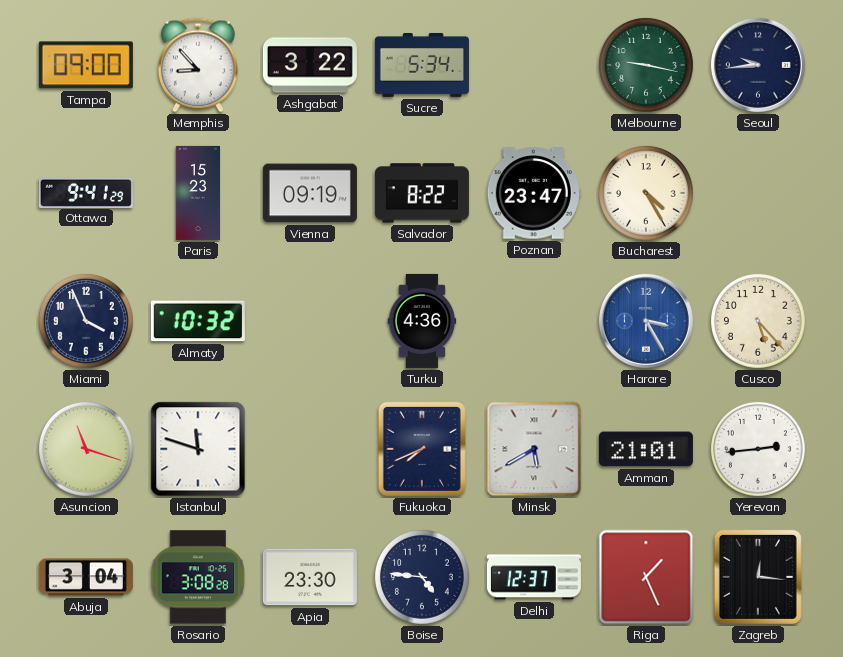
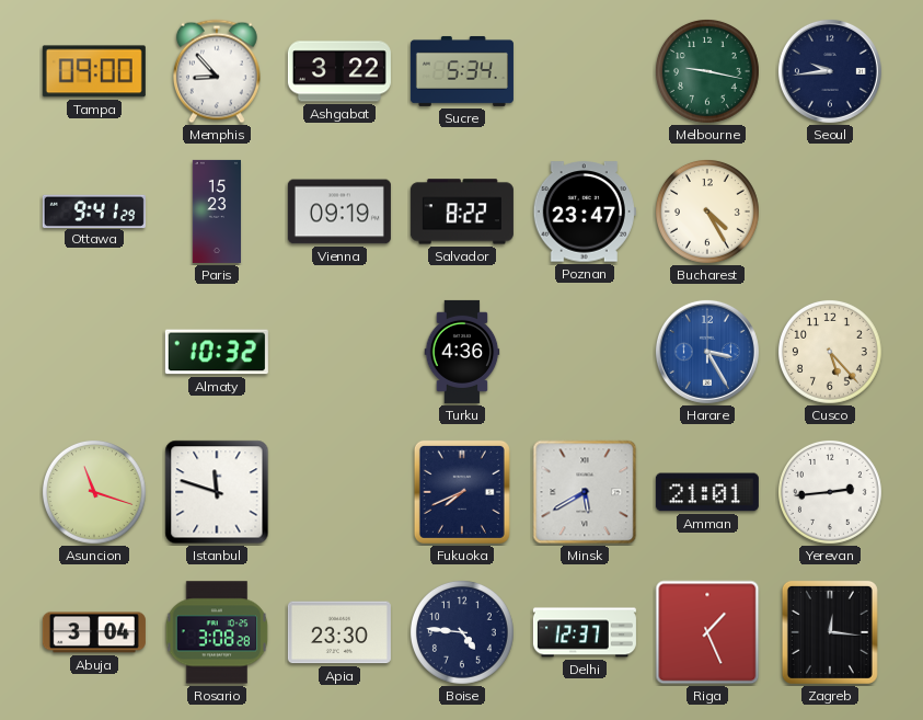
Miami: 3:56 -> none (86, 321)
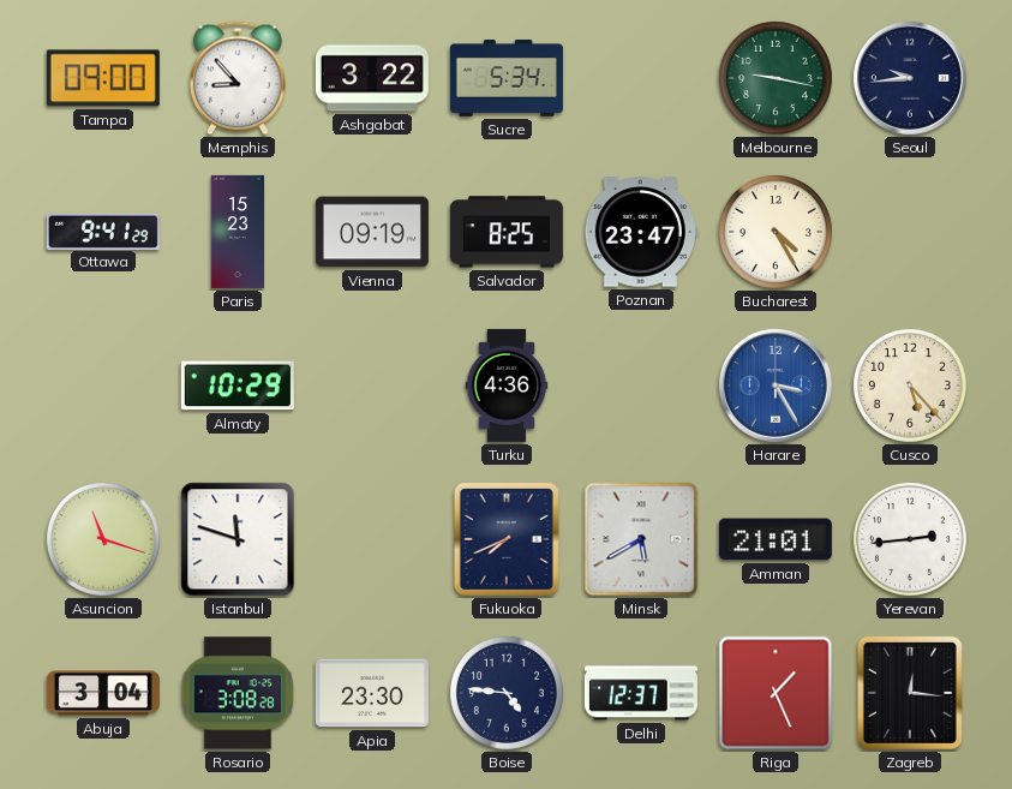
Salvador: 8:22 -> 8:25 (507, 232)
Almaty: 10:32 -> 10:29 (238, 385)
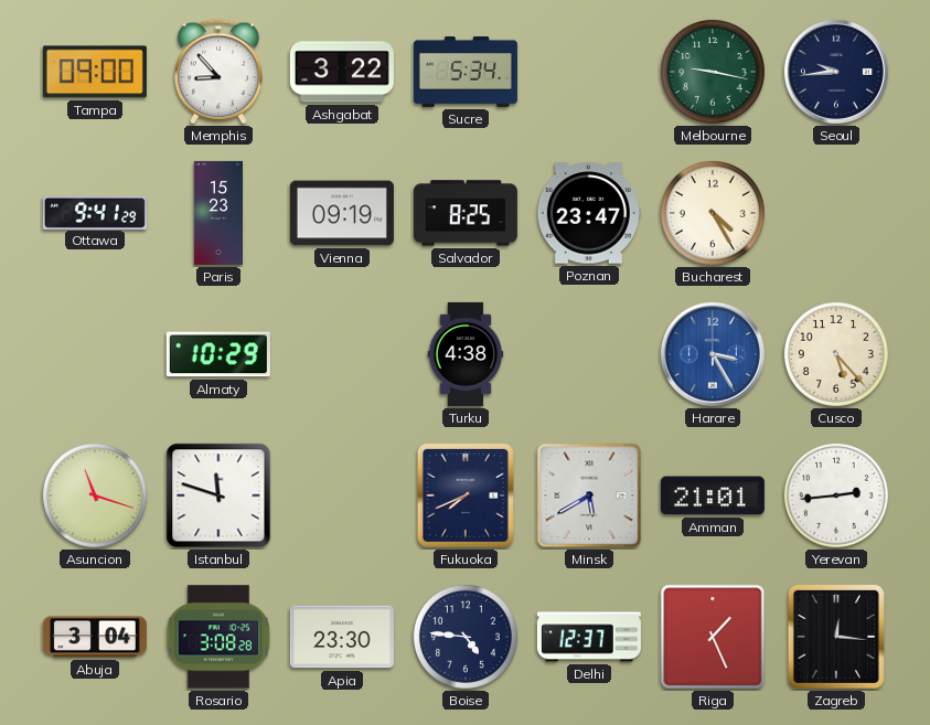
Turku: 4:36 -> 4:38 (466, 354)
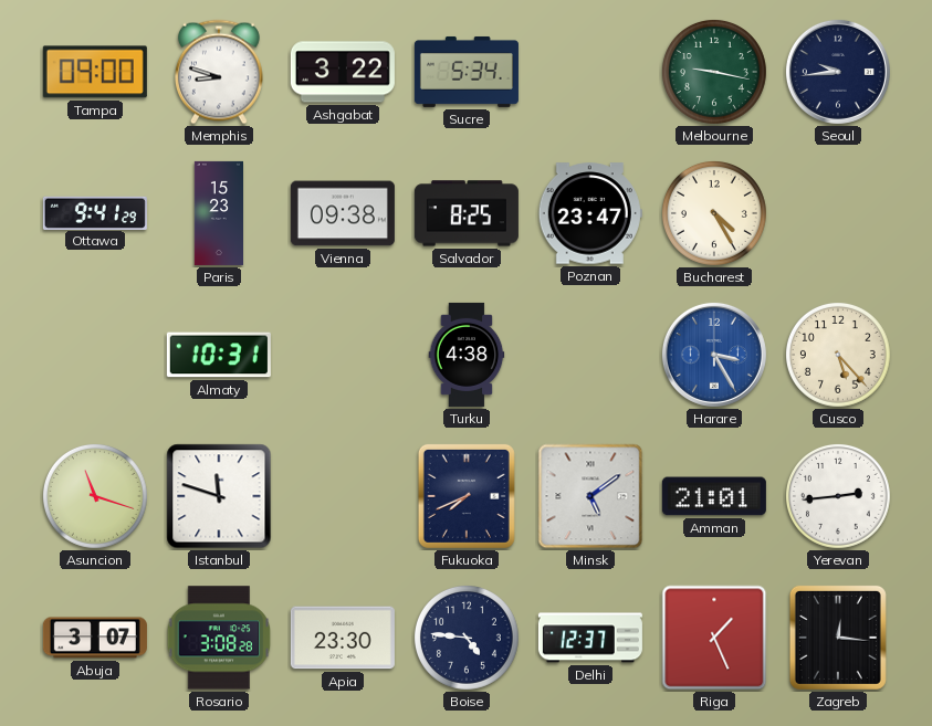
Memphis: 8:53 -> 8:48 (219, 72)
Vienna: 09:19 -> 09:38 (343, 213)
Almaty: 10:29 -> 10:31 (219, 355)
Minsk: 5:40 -> 5:09 (590, 496)
Abuja: 3:04 -> 3:07 (95, 638)
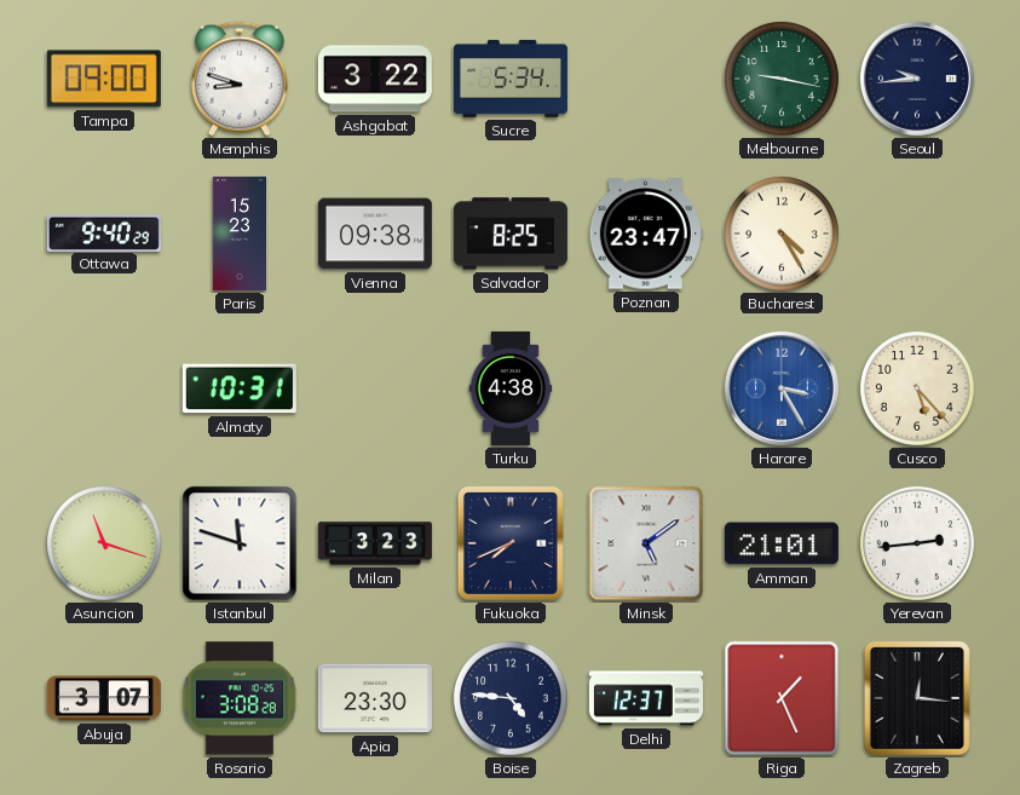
Ottawa: 9:41 -> 9:40 (104, 232)
Milan: none -> 3:23 (375, 543)
